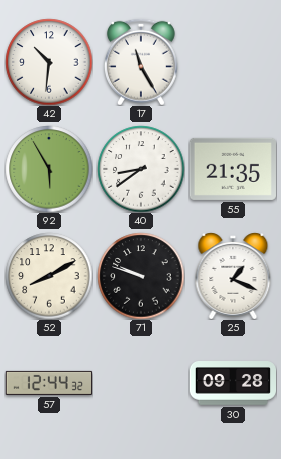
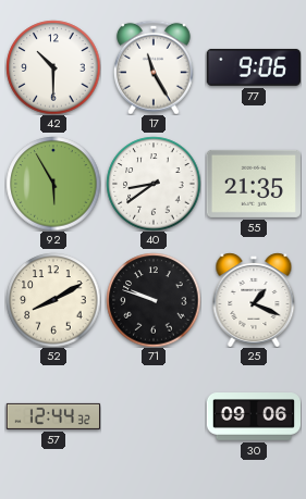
42: 10:31 -> 10:30 (53, 67)
77: none -> 9:06 (254, 67)
30: 09:28 -> 09:06 (253, 416)
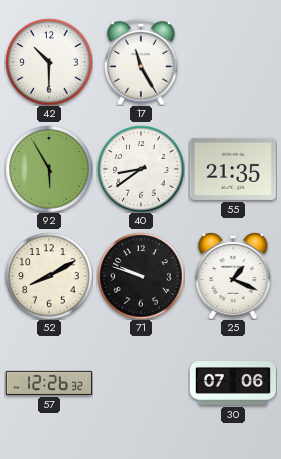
77: 9:06 -> none (254, 67)
57: 12:44 -> 12:26 (48, 383)
30: 09:06 -> 07:06 (232, 383)
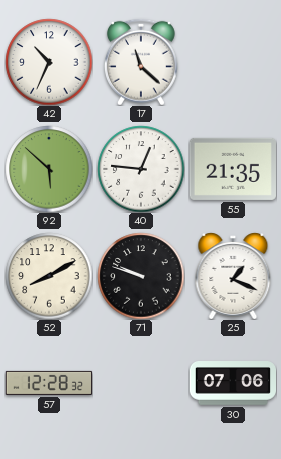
42: 10:30 -> 10:34 (49, 62)
17: 11:25 -> 11:22 (141, 62)
92: 5:55 -> 5:52 (49, 169)
40: 8:39 -> 12:46 (141, 169)
57: 12:26 -> 12:28 (48, 383)
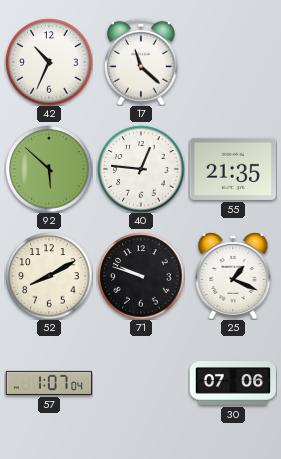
57: 12:28 -> 1:07 (48, 383)
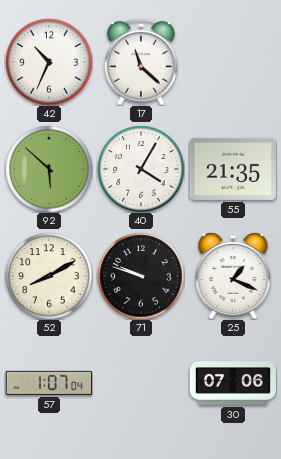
40: 12:46 -> 4:05 (141, 169)
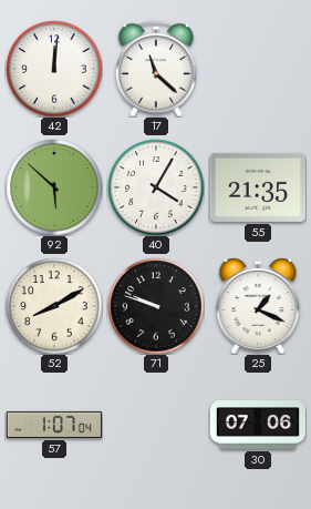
42: 10:34 -> 12:01 (54, 69)
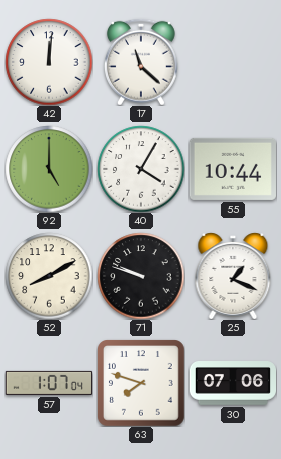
92: 5:52 -> 5:00 (49, 169)
55: 21:35 -> 10:44 (233, 169)
63: none -> 7:48 (141, 383)
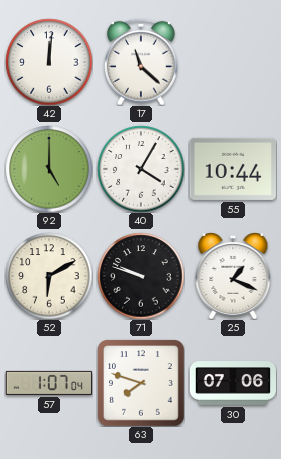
52: 8:10 -> 6:10 (49, 276)
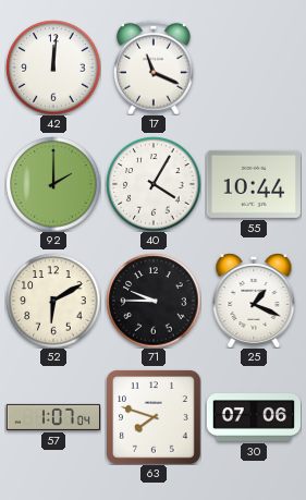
17: 11:22 -> 11:19 (154, 68)
92: 5:00 -> 2:00 (53, 184)
71: 9:48 -> 9:45 (154, 301)
